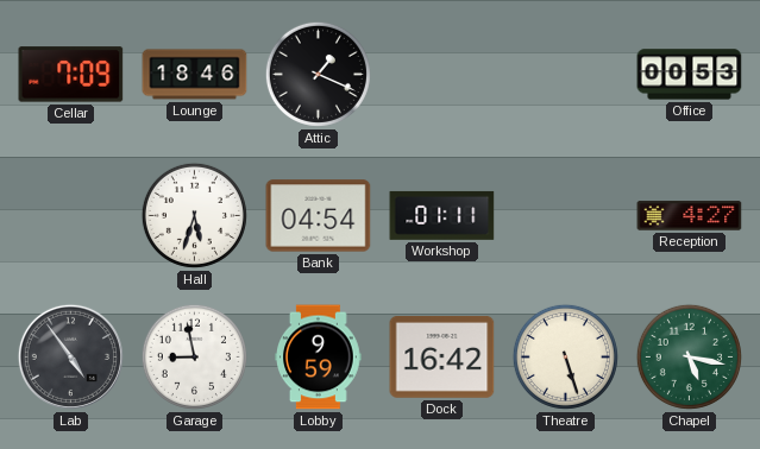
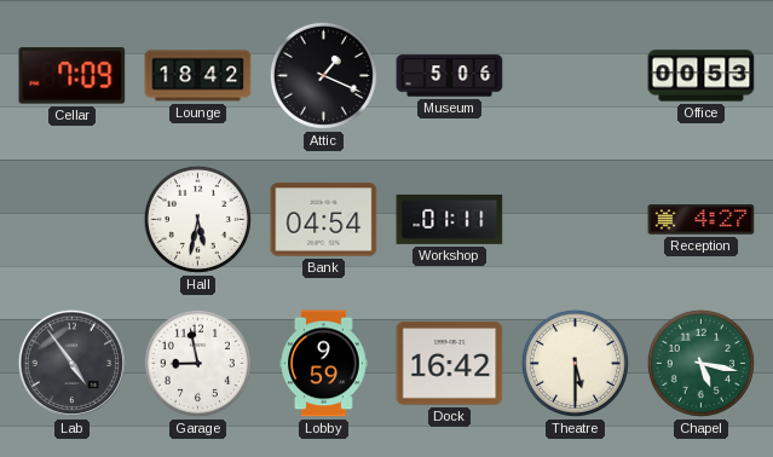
Lounge: 18:46 -> 18:42 (198, 76)
Museum: none -> 5:06 (450, 76)
Hall: 5:33 -> 5:32 (197, 219)
Theatre: 5:27 -> 5:30 (575, 363)
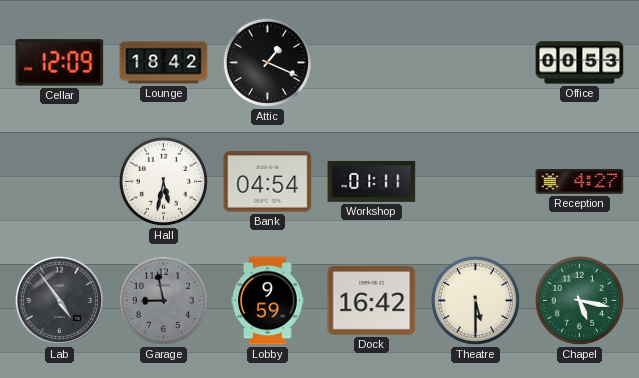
Cellar: 7:09 -> 12:09 (60, 63)
Museum: 5:06 -> none (450, 76)
Garage dial: white -> grey (163, 300)
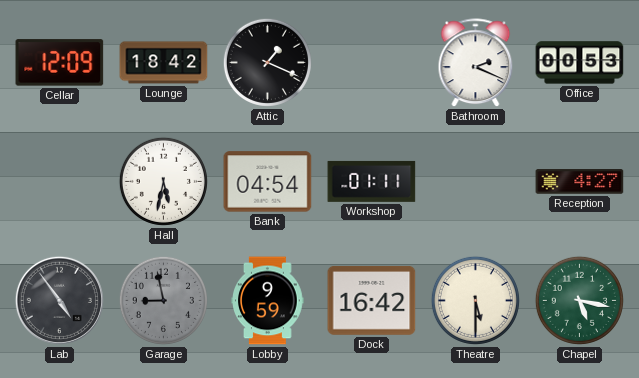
Bathroom: none -> 2:19 (476, 63)
